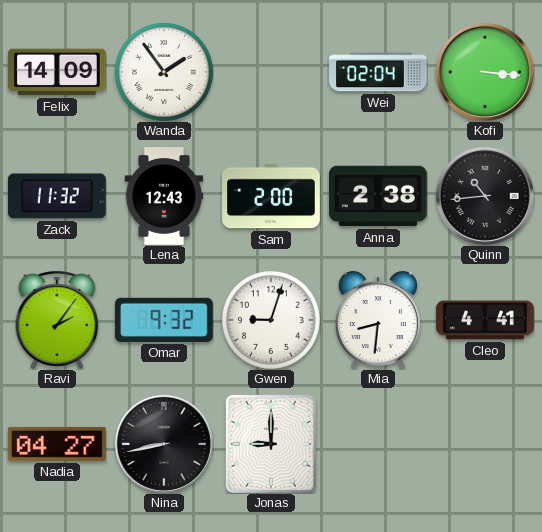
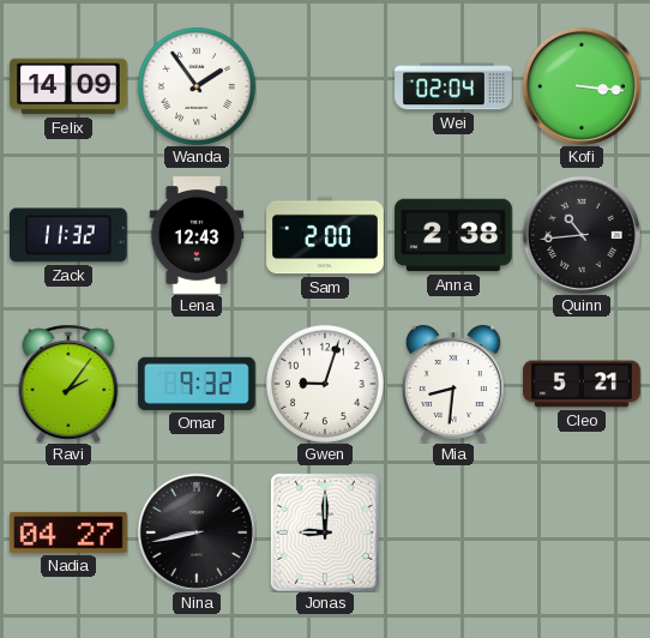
Cleo: 4:41 -> 5:21 (582, 384)
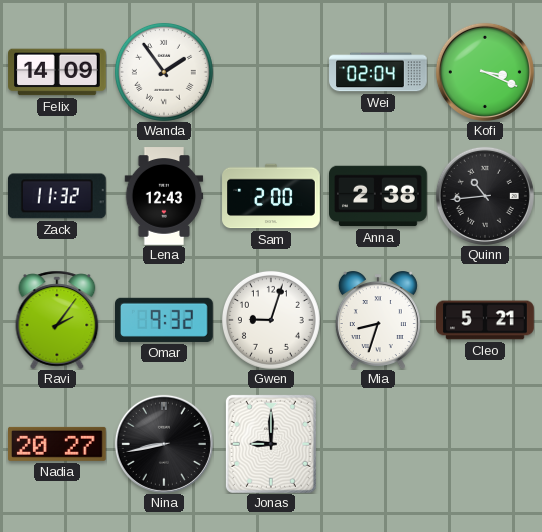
Kofi: 3:16 -> 3:19 (485, 72)
Mia: 8:31 -> 8:33 (378, 320)
Nadia: 04:27 -> 20:27 (58, 444)
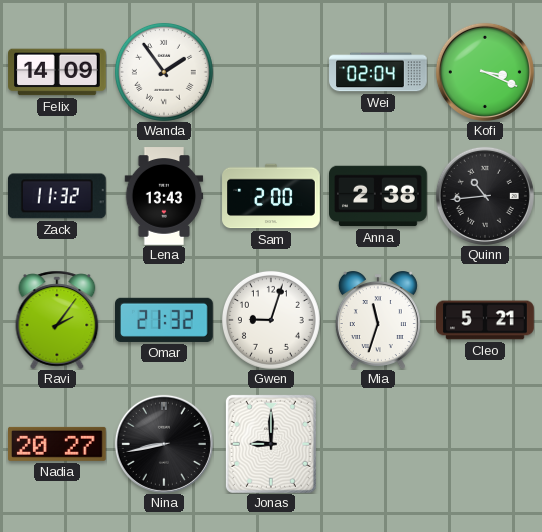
Lena: 12:43 -> 13:43 (164, 196)
Omar: 9:32 -> 21:32 (165, 320)
Mia: 8:33 -> 11:33 (378, 320)
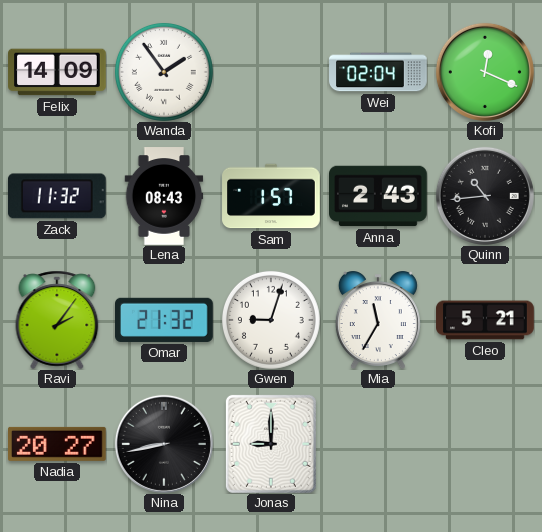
Kofi: 3:19 -> 12:19 (485, 72)
Lena: 13:43 -> 08:43 (164, 196)
Sam: 2:00 -> 1:57 (271, 196)
Anna: 2:38 -> 2:43 (379, 196)
Mia: 11:33 -> 11:35 (378, 320)
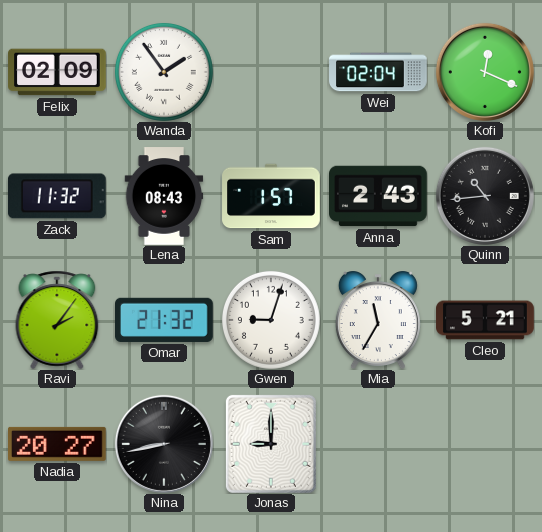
Felix: 14:09 -> 02:09 (57, 72)
